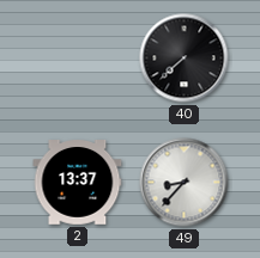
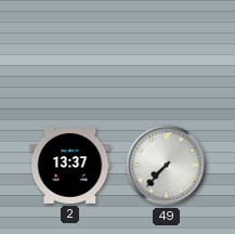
40: 7:38 -> none (185, 59)
49: 8:37 -> 7:37 (167, 166)
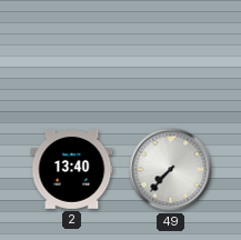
2: 13:37 -> 13:40 (72, 170)
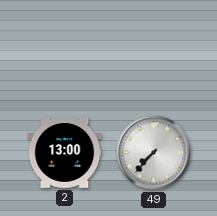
2: 13:40 -> 13:00 (65, 153)
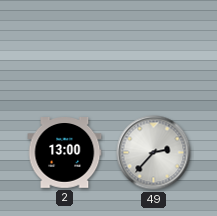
49: 7:37 -> 2:37 (154, 153)
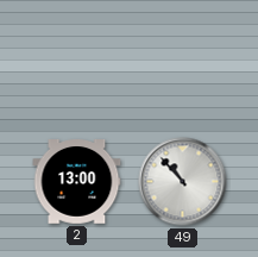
49: 2:37 -> 10:53 (183, 182)
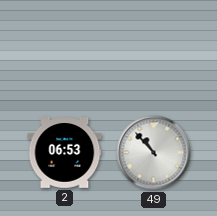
2: 13:00 -> 06:53 (65, 153)
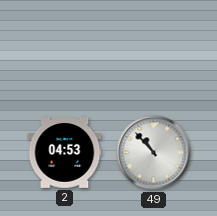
2: 06:53 -> 04:53 (65, 153)
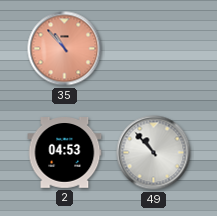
35: none -> 10:53 (65, 49)
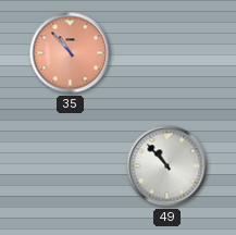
2: 04:53 -> none (65, 153)
